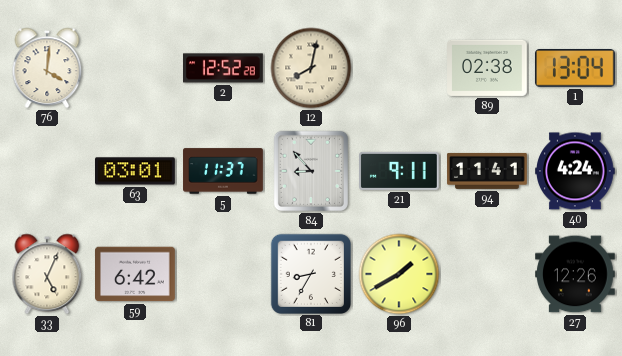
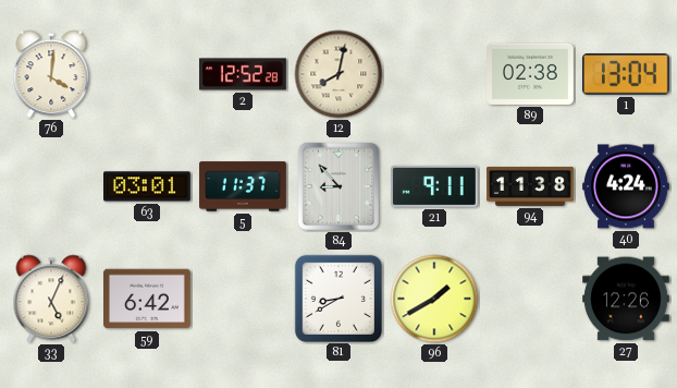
94: 11:41 -> 11:38 (530, 186)
81: 8:35 -> 8:40 (337, 298)
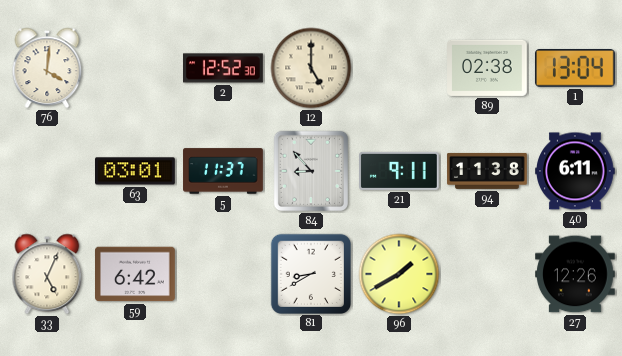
2: 12:52:28 -> 12:52:30 (224, 68)
12: 8:02 -> 5:00 (311, 68)
40: 4:24 -> 6:11 (576, 171)
